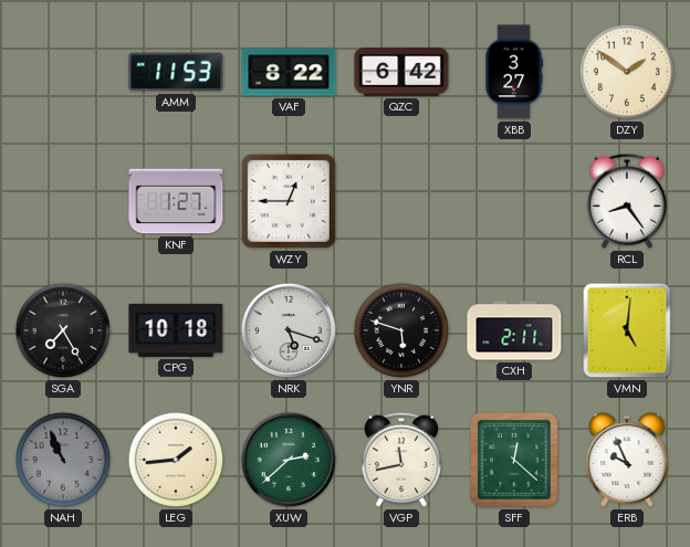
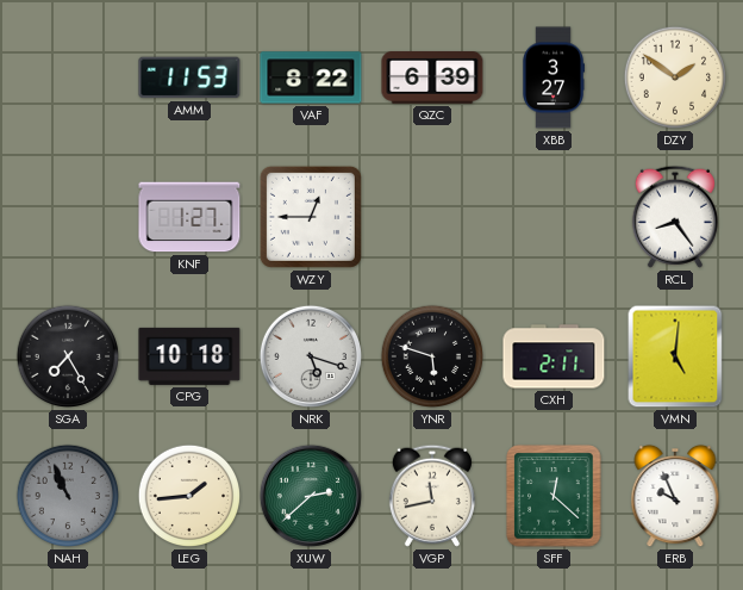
QZC: 6:42 -> 6:39 (432, 79)
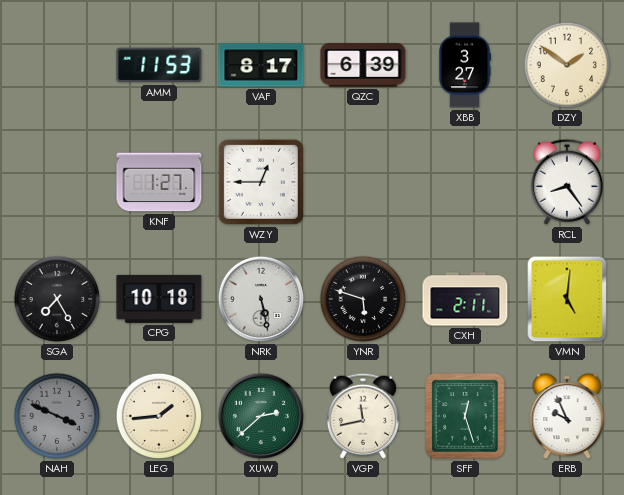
VAF: 8:22 -> 8:17 (261, 65)
NRK: 5:18 -> 5:28 (261, 299)
NAH: 10:56 -> 3:49 (57, 416)
SFF: 12:22 -> 12:27 (465, 416)
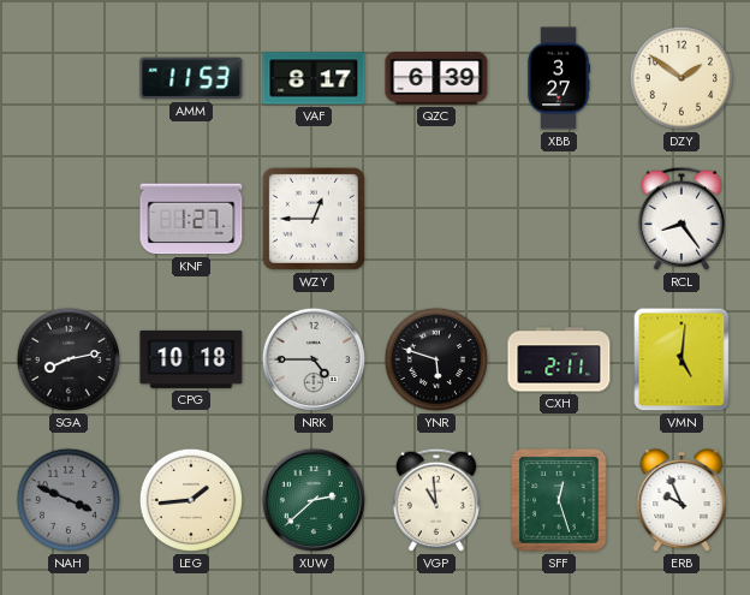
SGA: 7:25 -> 8:13 (69, 359)
NRK: 5:28 -> 4:45 (314, 359)
VGP: 11:43 -> 10:59 (436, 500)
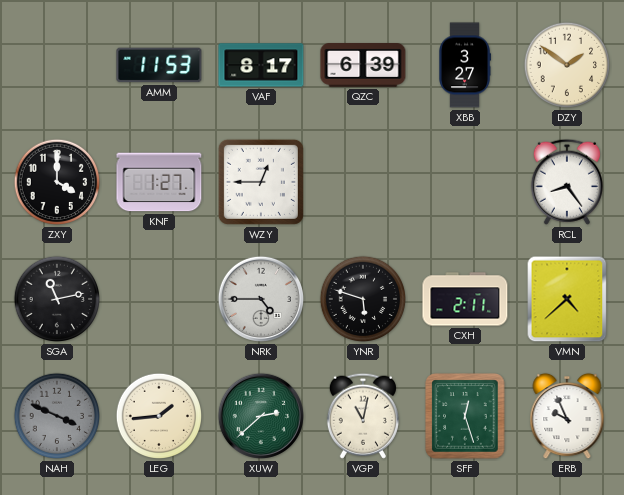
ZXY: none -> 4:00 (57, 182)
SGA: 8:13 -> 11:13 (57, 299)
CPG: 10:18 -> none (191, 359)
VMN: 5:01 -> 4:38 (567, 299)
VGP: 10:59 -> 11:02 (363, 416)
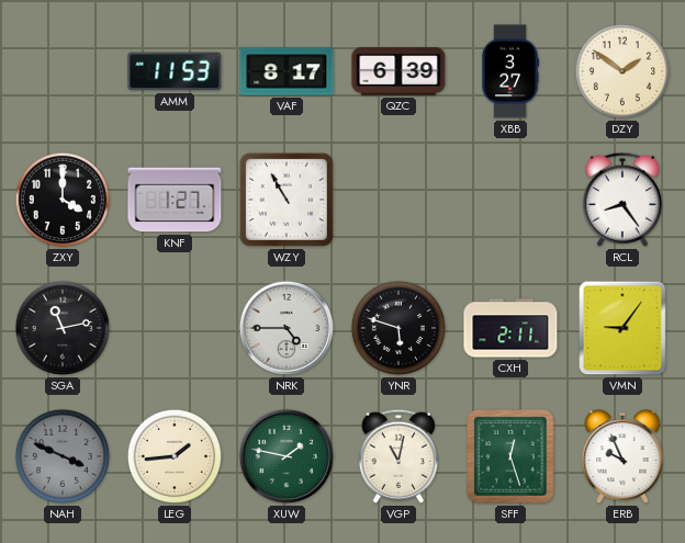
WZY: 12:45 -> 10:55 (287, 200)
VMN: 4:38 -> 9:06 (622, 328)
XUW: 2:38 -> 1:47 (287, 456)
